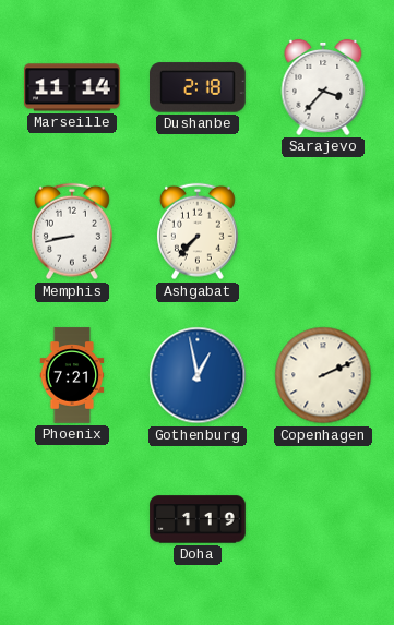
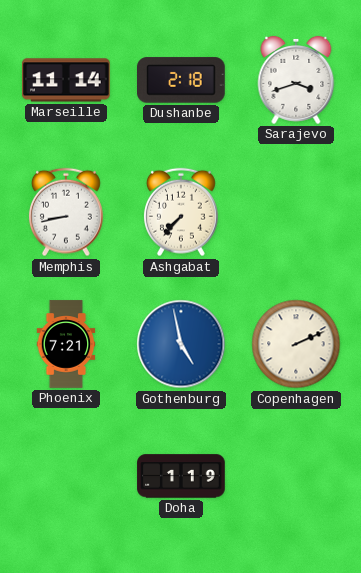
Sarajevo: 3:37 -> 3:42 (296, 80)
Gothenburg: 12:58 -> 4:58 (181, 344)
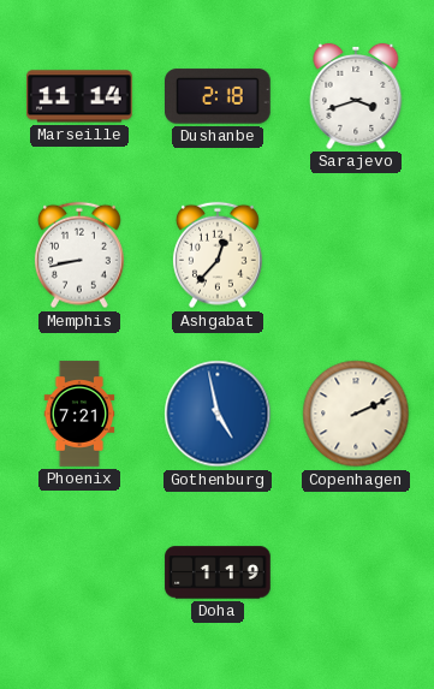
Ashgabat: 7:37 -> 12:37 (218, 255)
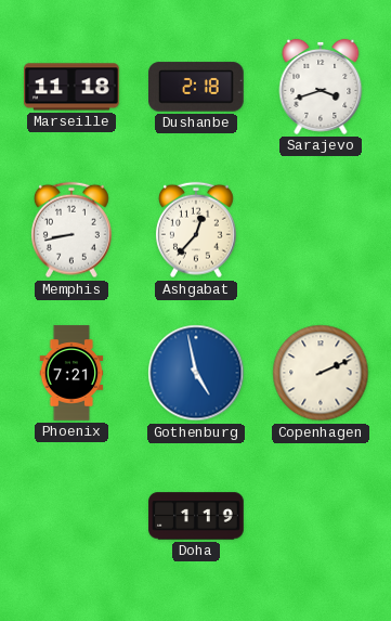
Marseille: 11:14 -> 11:18 (71, 87)
